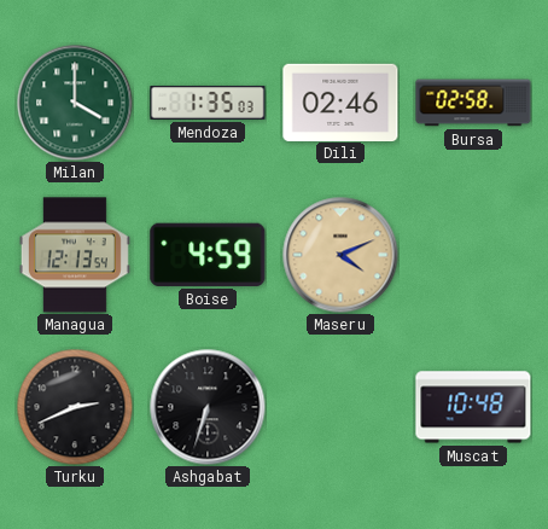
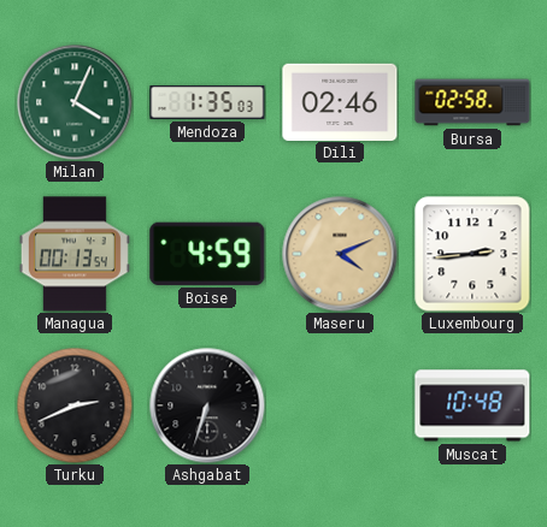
Milan: 4:00 -> 4:04 (75, 102)
Managua: 12:13 -> 00:13 (75, 254)
Luxembourg: none -> 2:44 (472, 254)
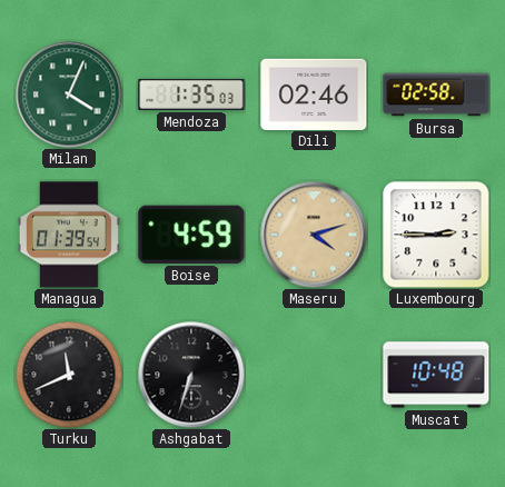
Managua: 00:13 -> 01:39 (69, 235)
Maseru: 4:11 -> 4:12 (314, 235)
Luxembourg: 2:44 -> 2:45 (436, 235)
Turku: 2:41 -> 11:41 (69, 375)
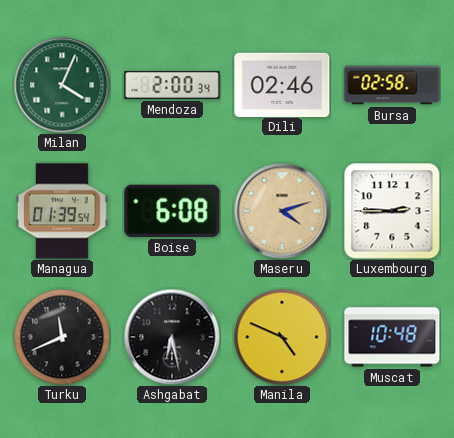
Mendoza: 1:35 -> 2:00 (172, 85)
Boise: 4:59 -> 6:08 (172, 211)
Ashgabat: 6:33 -> 6:28 (172, 337)
Manila: none -> 4:49 (282, 337)
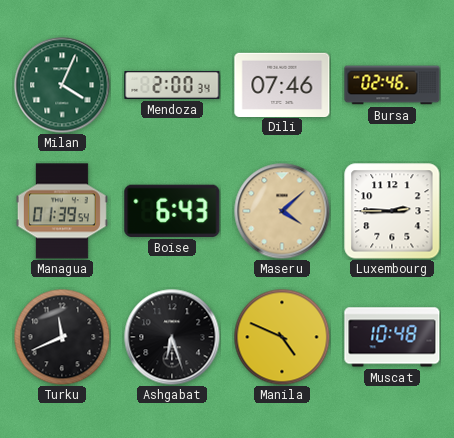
Dili: 02:46 -> 07:46 (282, 84)
Bursa: 02:58 -> 02:46 (392, 85)
Boise: 6:08 -> 6:43 (172, 211)
Maseru: 4:12 -> 4:08 (282, 211)
Ashgabat: 6:28 -> 6:27 (172, 337)
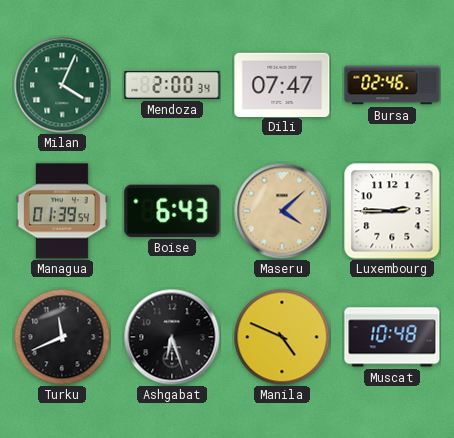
Dili: 07:46 -> 07:47 (282, 84)
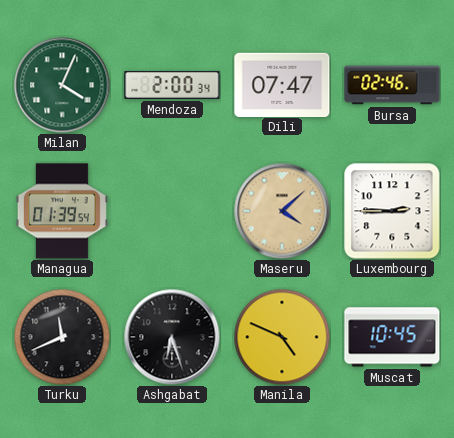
Boise: 6:43 -> none (172, 211)
Muscat: 10:48 -> 10:45 (392, 337)
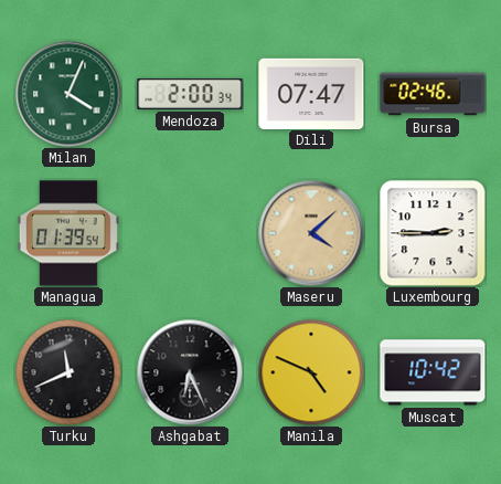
Ashgabat: 6:27 -> 6:26 (190, 372)
Muscat: 10:45 -> 10:42 (433, 372)
